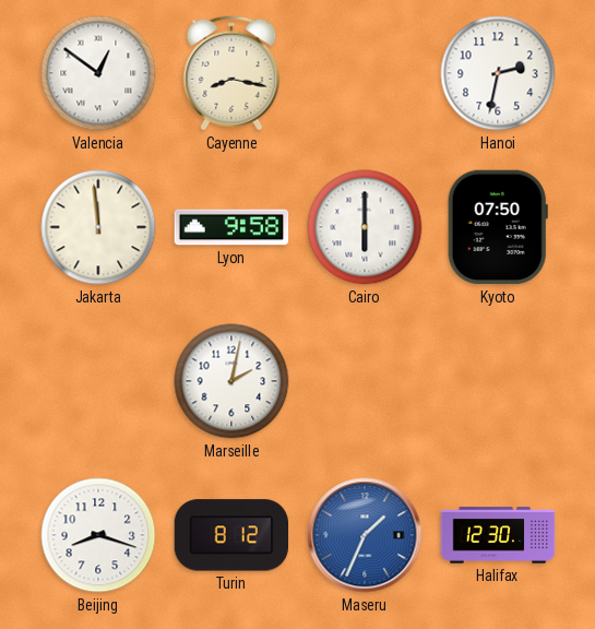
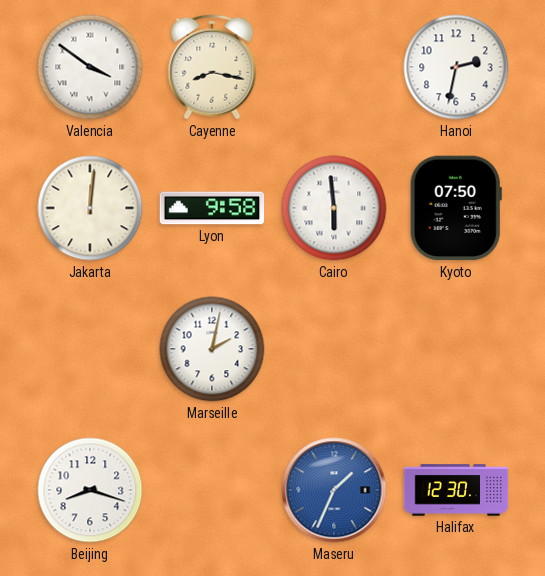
Valencia: 12:51 -> 3:51 (90, 67)
Jakarta: 11:59 -> 12:01 (90, 208)
Cairo: 6:00 -> 5:59 (334, 208)
Turin: 8:12 -> none (231, 535)
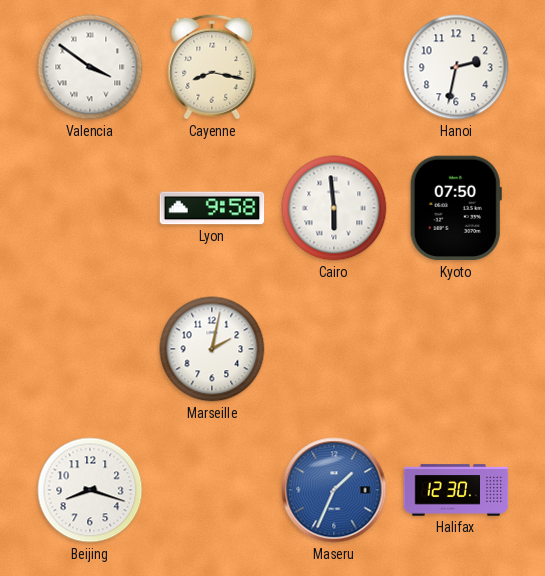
Jakarta: 12:01 -> none (90, 208)
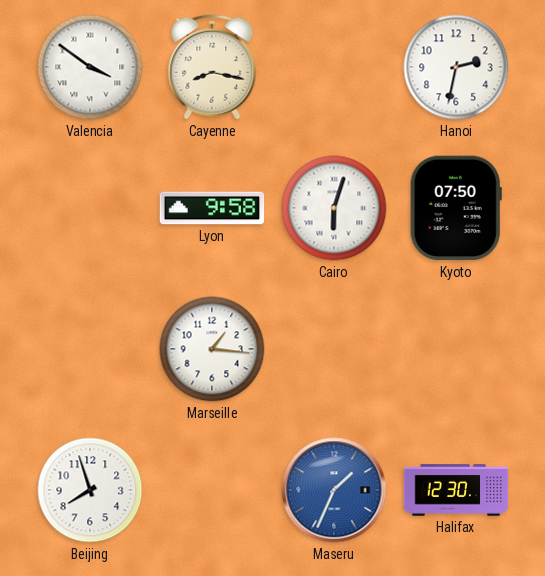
Cairo: 5:59 -> 6:03 (334, 208)
Marseille: 2:02 -> 1:16 (212, 349)
Beijing: 8:18 -> 7:57 (90, 490)
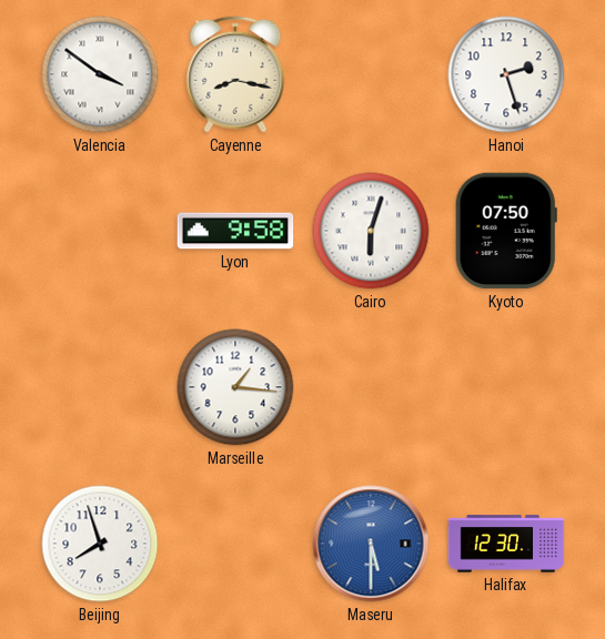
Hanoi: 2:32 -> 2:27 (506, 74)
Maseru: 1:34 -> 5:30 (371, 544)
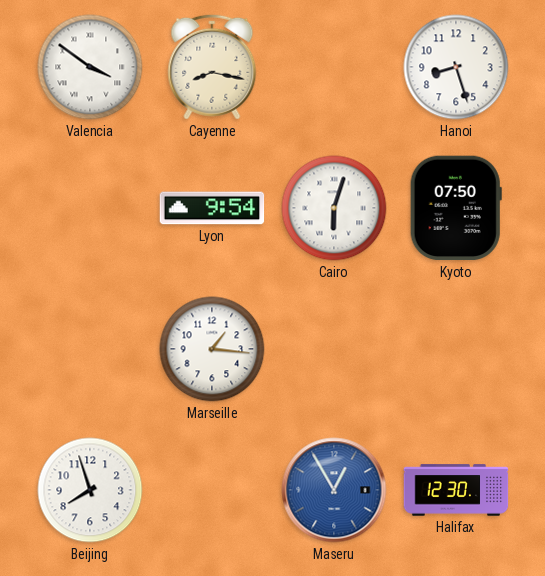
Hanoi: 2:27 -> 8:27 (456, 67)
Lyon: 9:58 -> 9:54 (212, 208)
Maseru: 5:30 -> 12:55 (334, 490)
